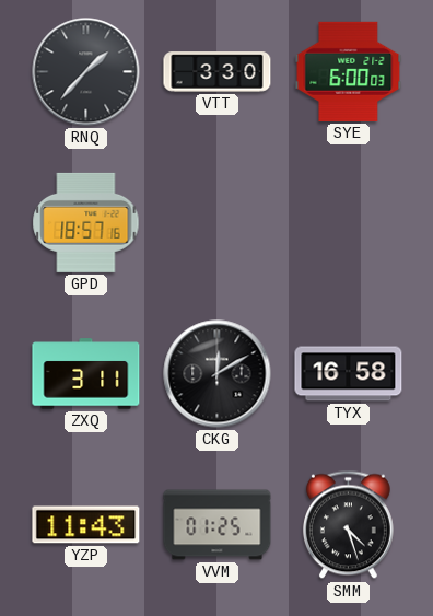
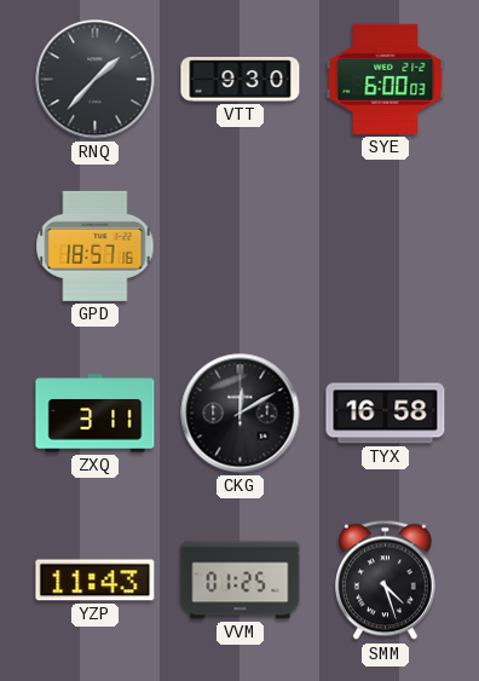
VTT: 3:30 -> 9:30 (241, 80)
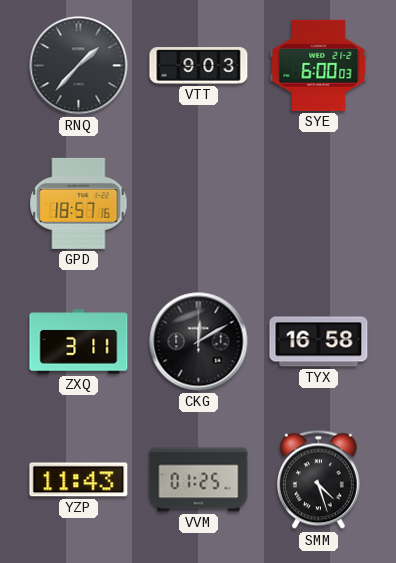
VTT: 9:30 -> 9:03 (199, 66)
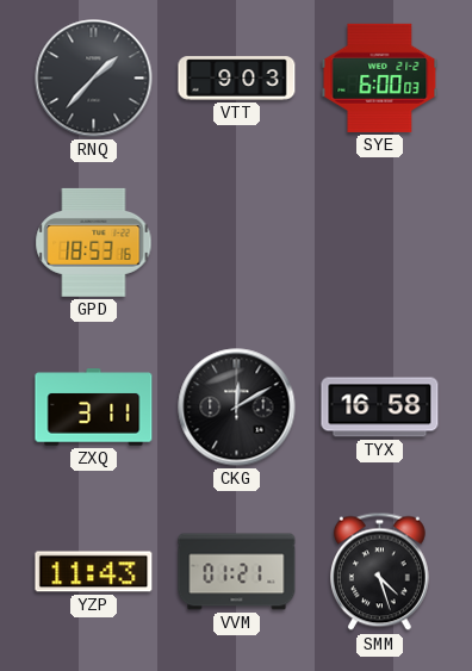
GPD: 18:57 -> 18:53 (94, 242)
VVM: 01:25 -> 01:21 (237, 572)
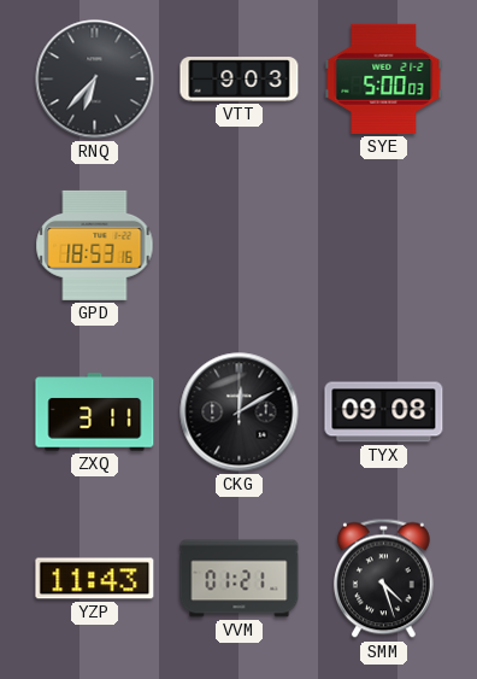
RNQ: 1:37 -> 6:37 (95, 80)
SYE: 6:00 -> 5:00 (384, 78)
TYX: 16:58 -> 09:08 (384, 412)
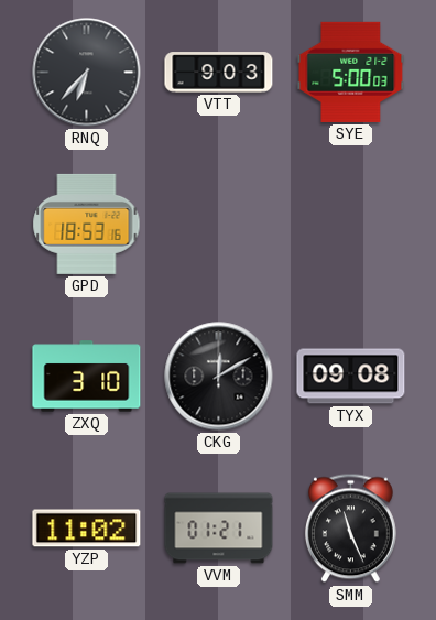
ZXQ: 3:11 -> 3:10 (87, 377)
YZP: 11:43 -> 11:02 (87, 529)
SMM: 4:27 -> 11:26 (350, 529)
